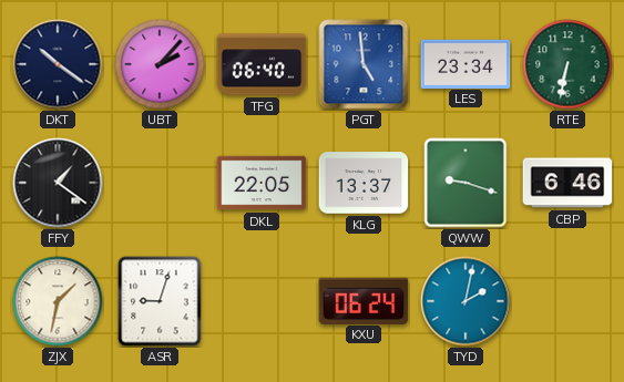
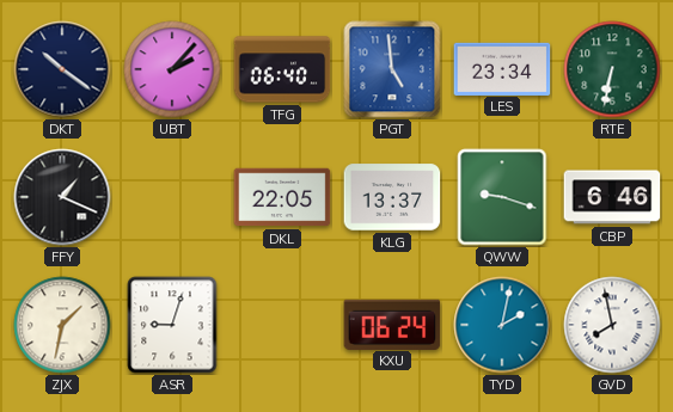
FFY: 1:21 -> 1:19 (62, 197)
GVD: none -> 7:58 (612, 325)
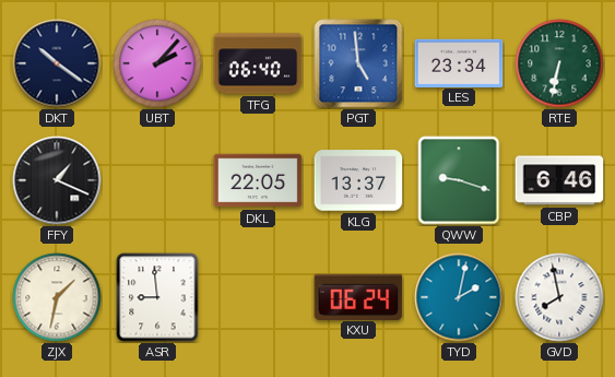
ASR: 9:03 -> 8:59 (157, 297)
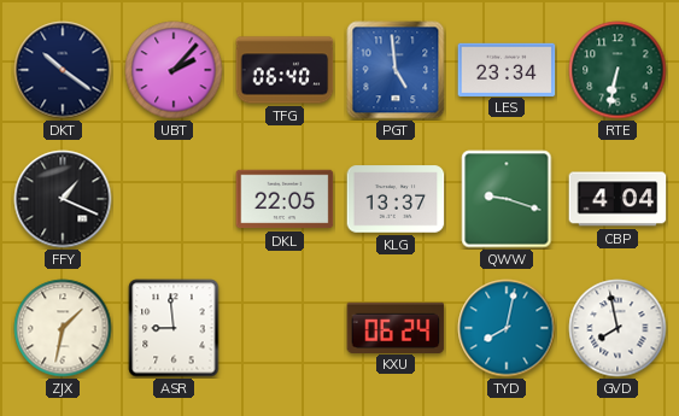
CBP: 6:46 -> 4:04 (617, 199)
TYD: 2:02 -> 8:02 (507, 328)
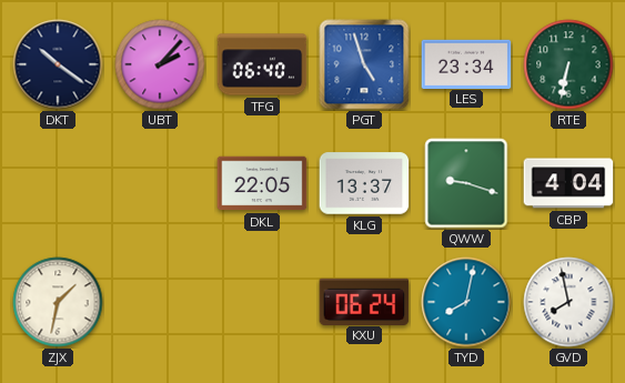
PGT: 4:59 -> 4:57 (364, 64)
FFY: 1:19 -> none (63, 199)
ASR: 8:59 -> none (174, 328)
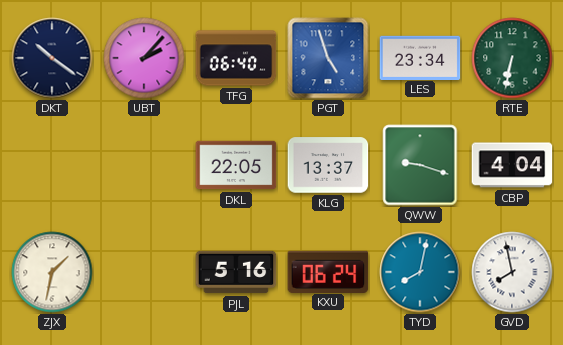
PJL: none -> 5:16 (236, 272)
